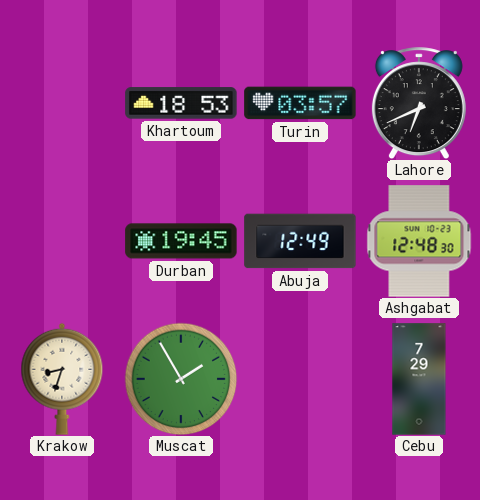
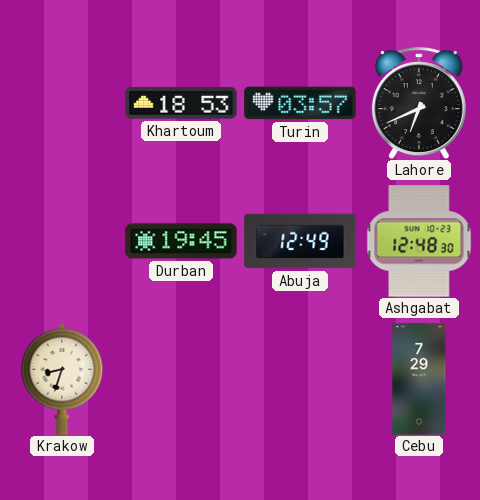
Muscat: 1:55 -> none (181, 379)
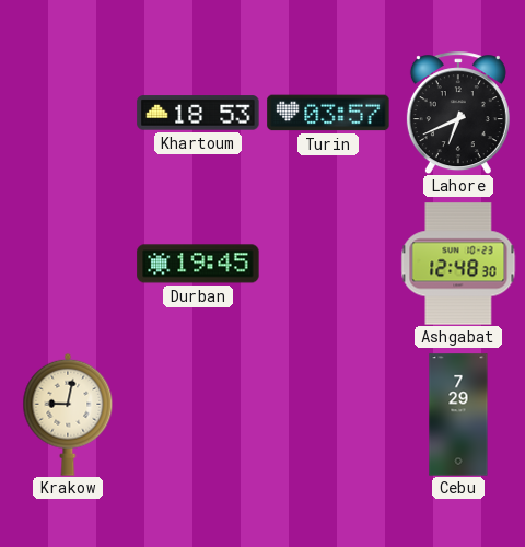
Abuja: 12:49 -> none (300, 241)
Krakow: 8:33 -> 9:02 (68, 415)
